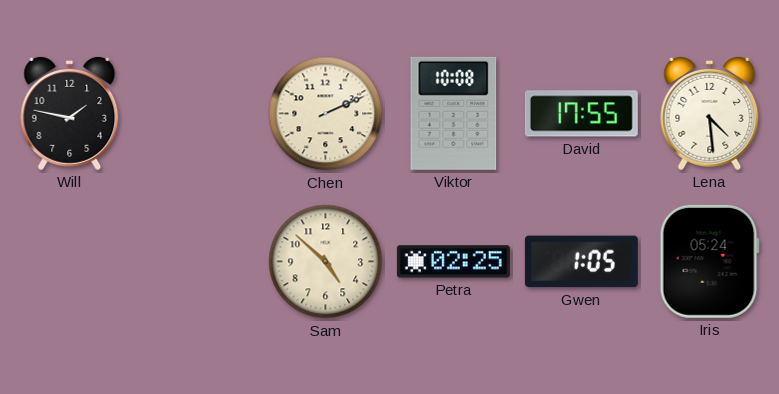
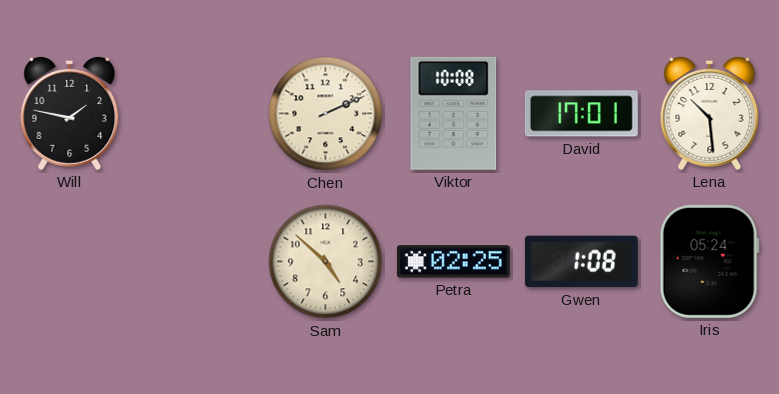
David: 17:55 -> 17:01 (581, 114)
Lena: 4:29 -> 10:29 (710, 113)
Gwen: 1:05 -> 1:08 (581, 262)
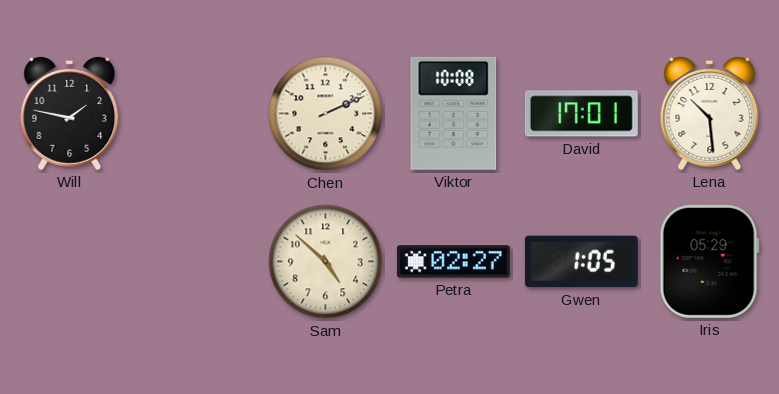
Petra: 02:25 -> 02:27 (453, 262)
Gwen: 1:08 -> 1:05 (581, 262)
Iris: 05:24 -> 05:29 (709, 261)
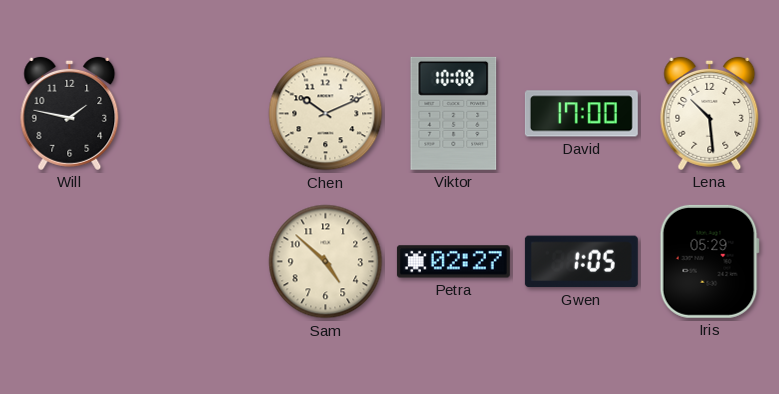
Chen: 2:11 -> 10:11 (326, 114)
David: 17:01 -> 17:00 (581, 114)
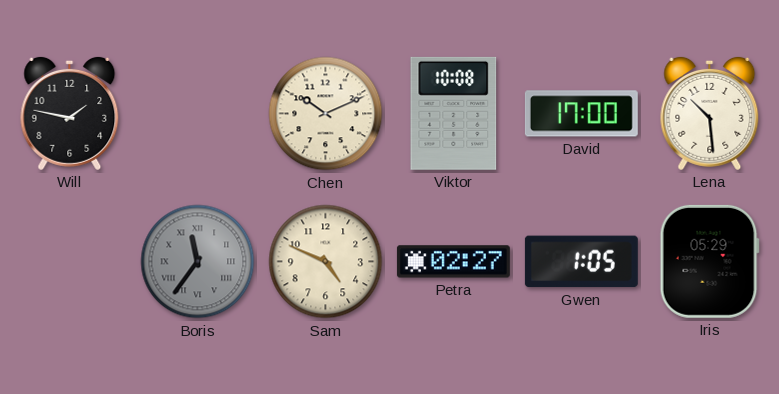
Boris: none -> 11:36 (198, 262)
Sam: 4:52 -> 4:49 (326, 262)
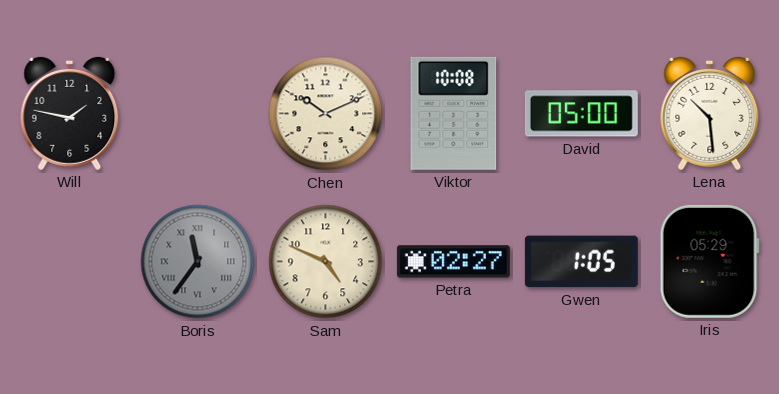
David: 17:00 -> 05:00 (581, 114)
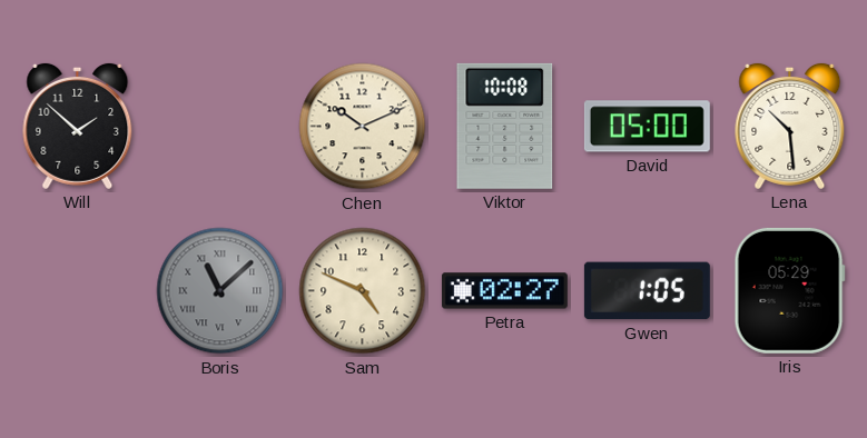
Will: 1:47 -> 1:52 (78, 126)
Boris: 11:36 -> 11:08 (220, 291)
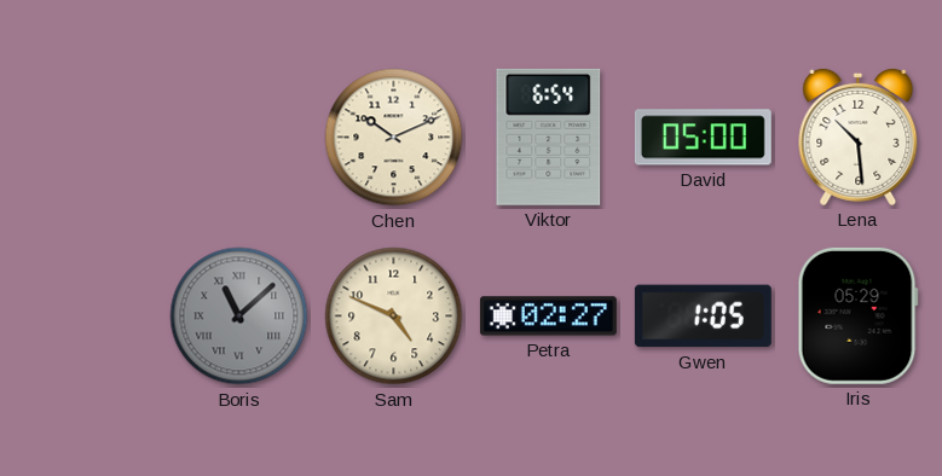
Will: 1:52 -> none (78, 126)
Viktor: 10:08 -> 6:54 (549, 137)
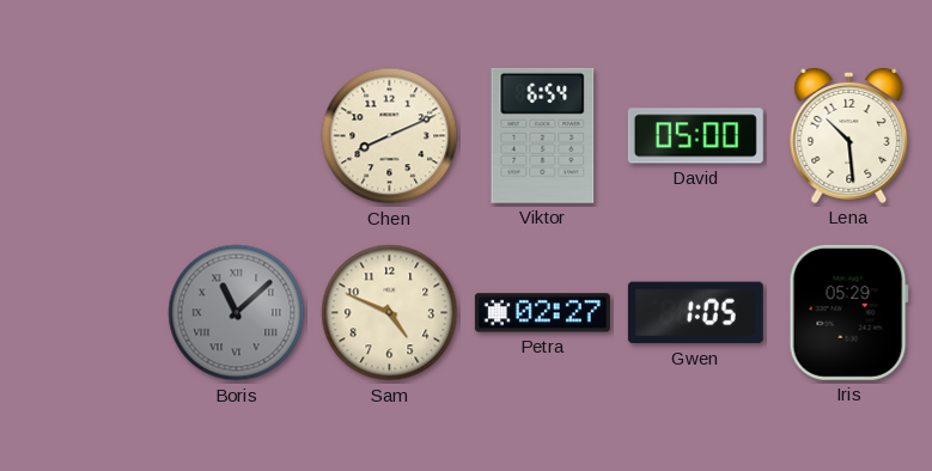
Chen: 10:11 -> 8:11 (390, 136)
